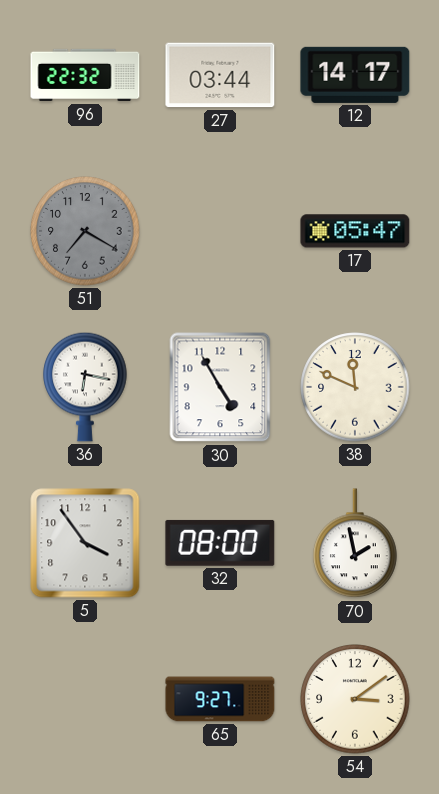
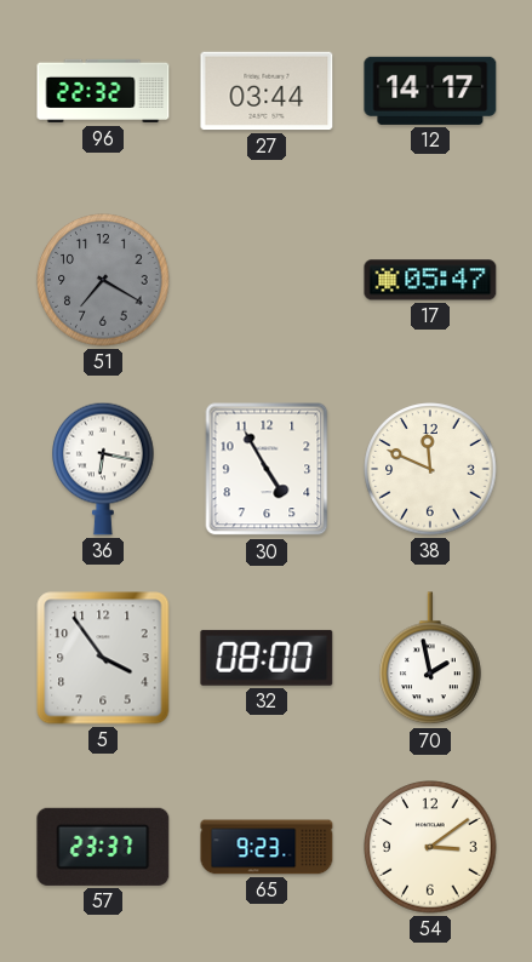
57: none -> 23:37 (103, 847)
65: 9:27 -> 9:23 (267, 847)
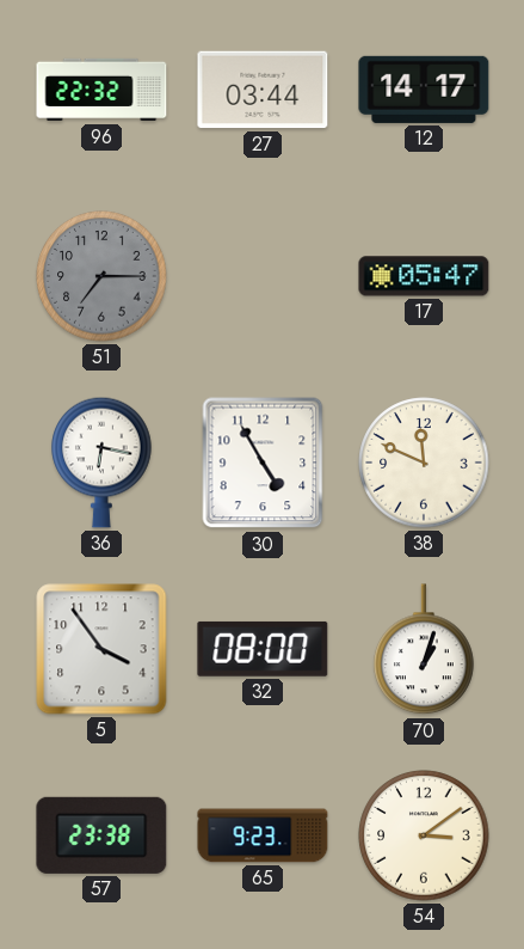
51: 7:20 -> 7:15 (101, 276)
70: 1:58 -> 1:03 (424, 650)
57: 23:37 -> 23:38 (101, 835)
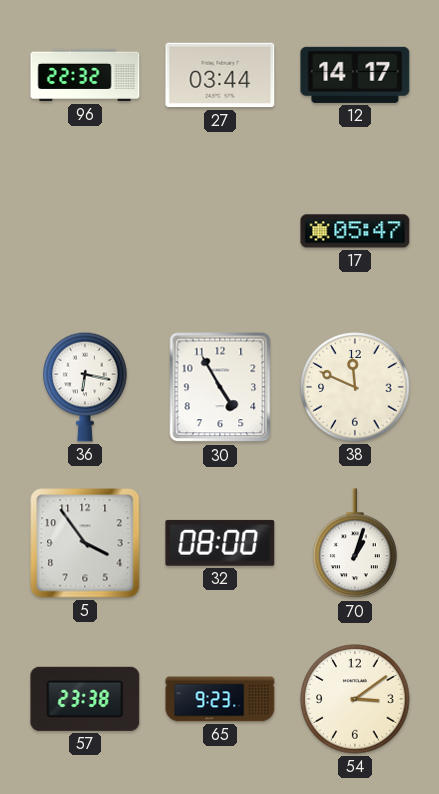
51: 7:15 -> none (101, 276)
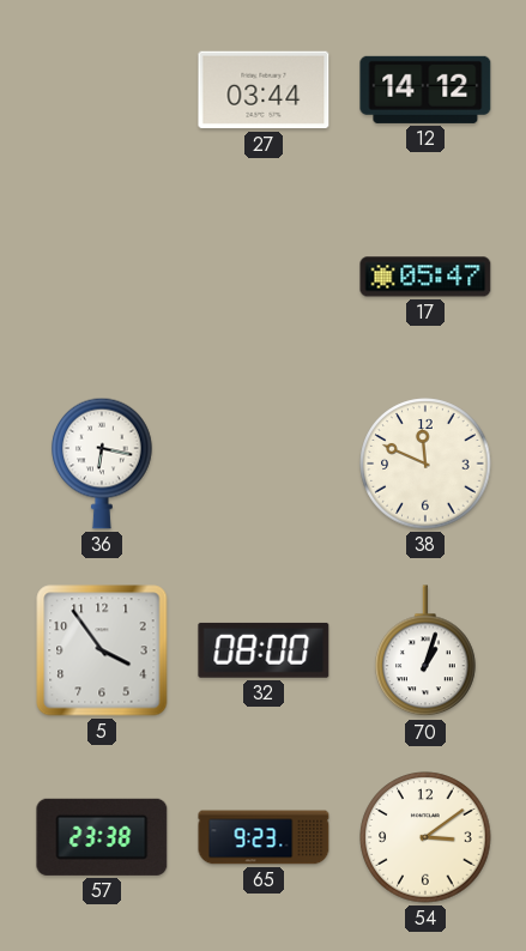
96: 22:32 -> none (85, 75)
12: 14:17 -> 14:12 (425, 90)
30: 4:55 -> none (220, 387)
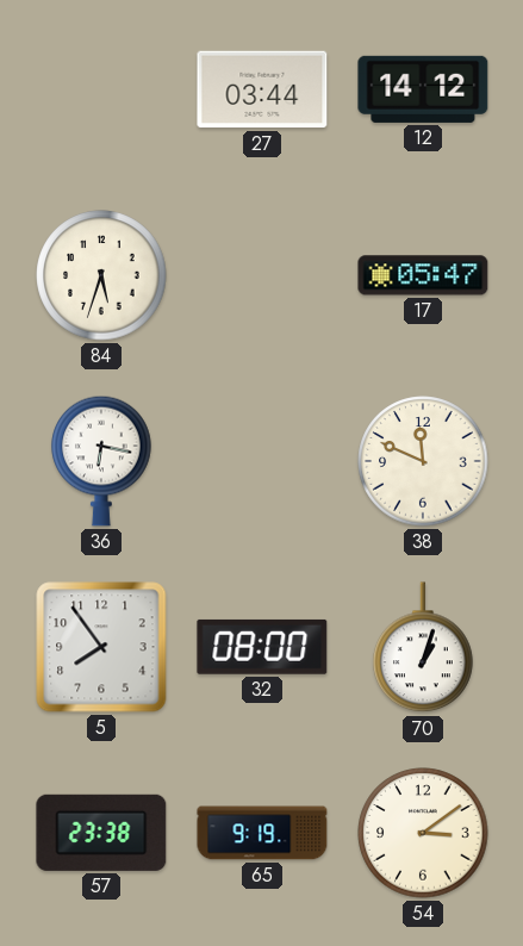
84: none -> 5:33 (101, 275)
5: 3:54 -> 7:54 (101, 647)
65: 9:23 -> 9:19 (262, 833)
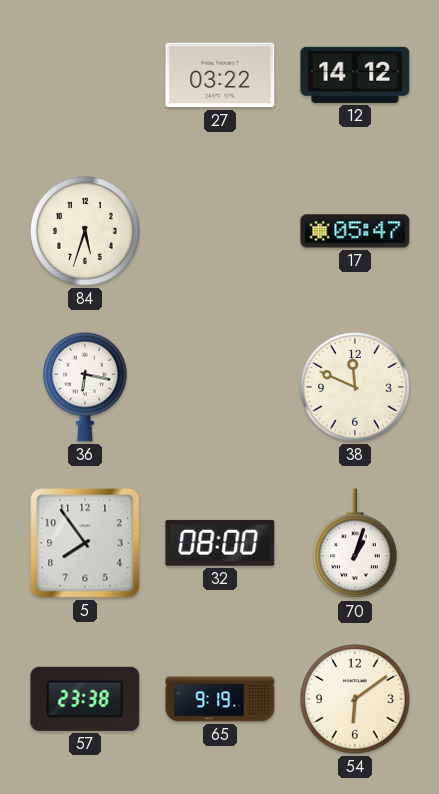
27: 03:44 -> 03:22 (220, 75)
54: 3:09 -> 6:09 (355, 699)
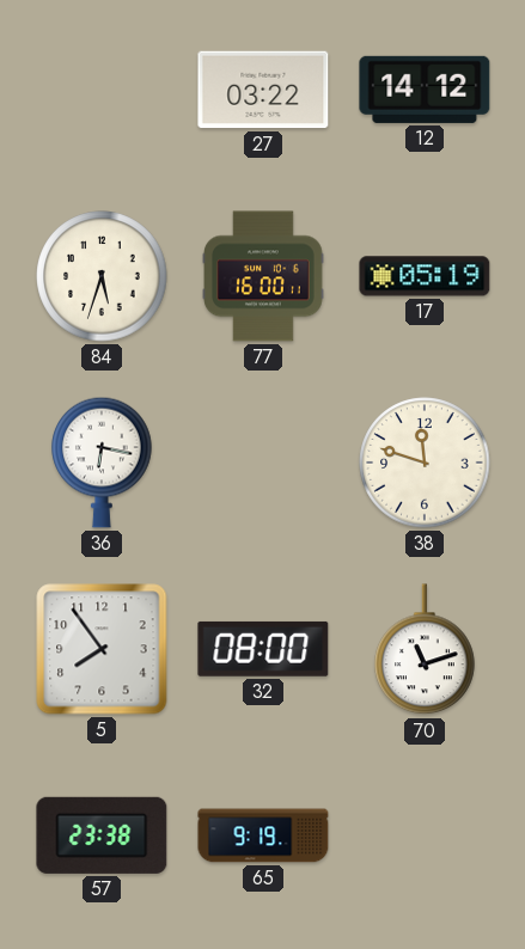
77: none -> 16:00 (264, 276)
17: 05:47 -> 05:19 (425, 276)
38: 11:49 -> 11:48 (425, 463)
70: 1:03 -> 11:12 (425, 650)
54: 6:09 -> none (355, 699)
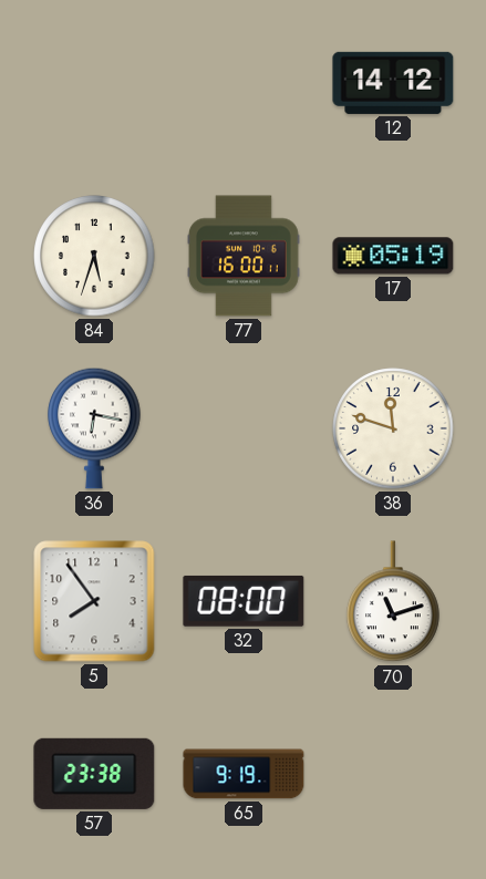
27: 03:22 -> none (263, 90)
